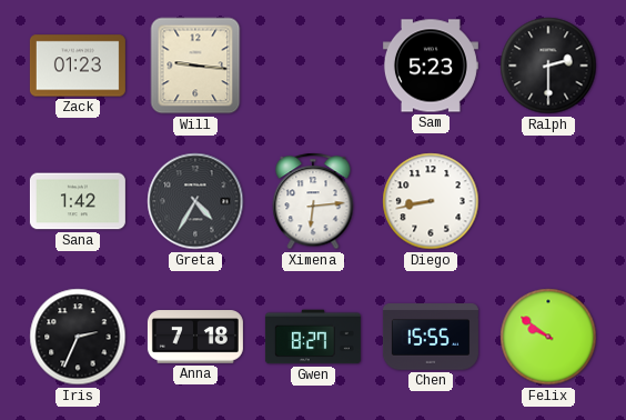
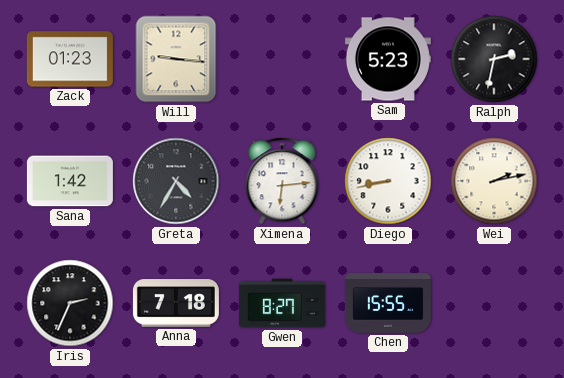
Ralph: 2:30 -> 2:32 (494, 59)
Wei: none -> 2:13 (494, 181)
Felix: 9:51 -> none (548, 337)
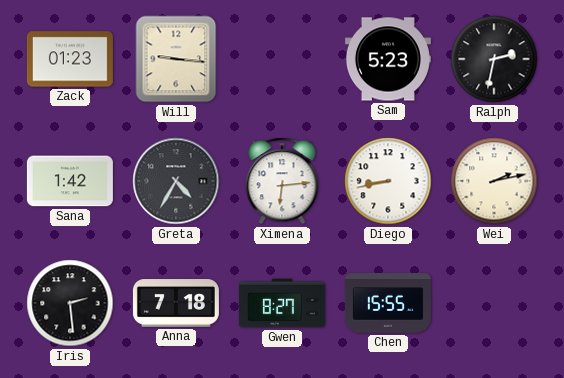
Iris: 2:34 -> 2:29 (70, 303)
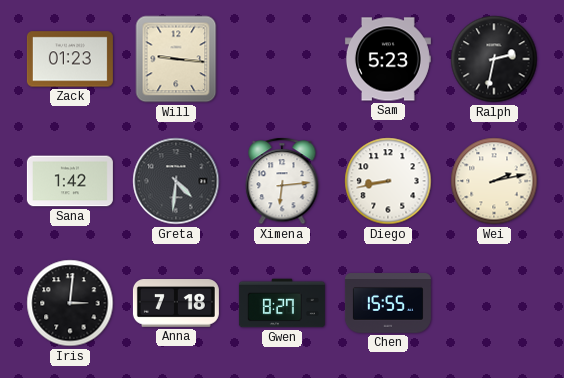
Greta: 4:35 -> 4:31 (176, 181)
Iris: 2:29 -> 3:01 (70, 303)
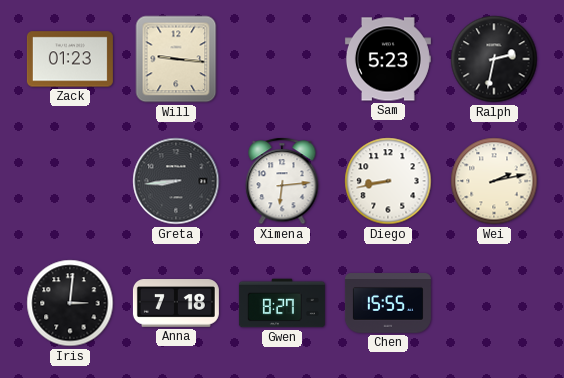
Sana: 1:42 -> none (70, 181)
Greta: 4:31 -> 8:44 (176, 181)
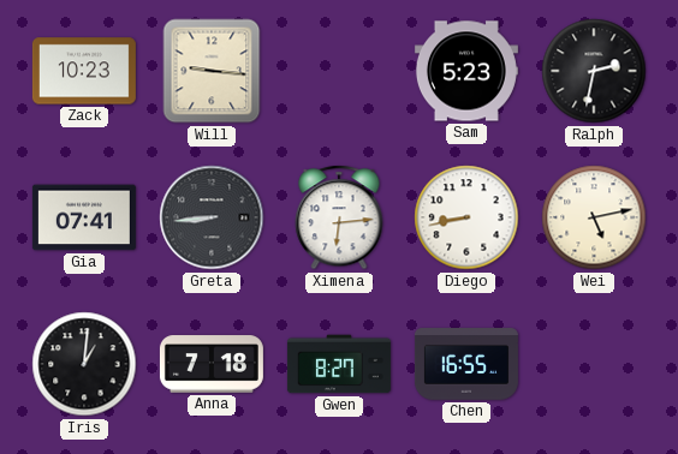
Zack: 01:23 -> 10:23 (84, 71)
Gia: none -> 07:41 (84, 217)
Wei: 2:13 -> 5:13 (594, 217)
Iris: 3:01 -> 1:01 (84, 364)
Chen: 15:55 -> 16:55 (466, 364)
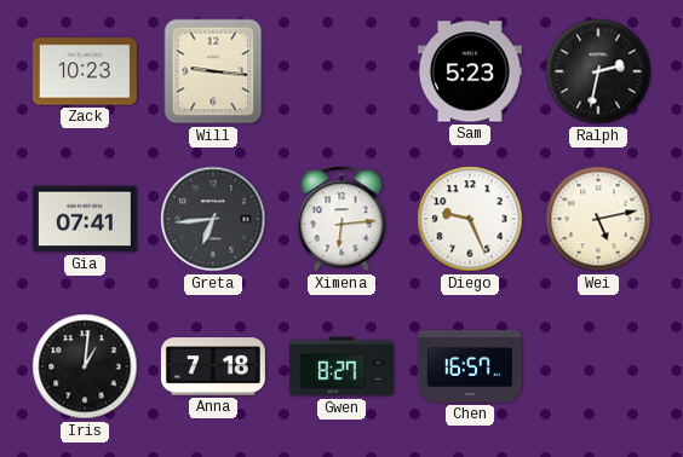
Greta: 8:44 -> 6:44 (213, 219)
Diego: 8:43 -> 9:26 (470, 219)
Chen: 16:55 -> 16:57 (470, 366)
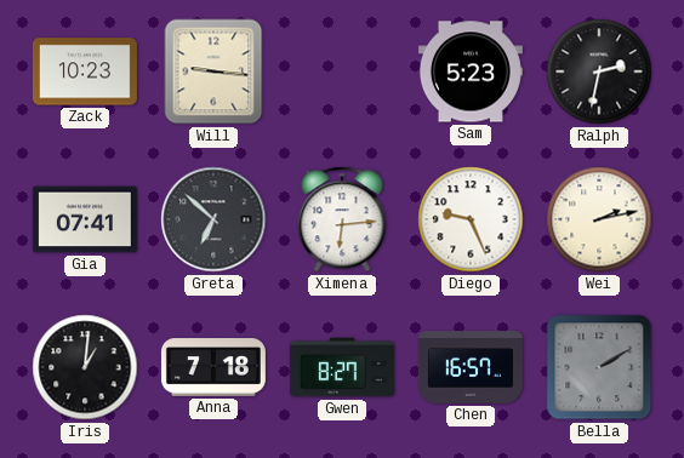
Greta: 6:44 -> 6:52 (213, 219)
Wei: 5:13 -> 2:13 (599, 219)
Bella: none -> 2:10 (599, 367)
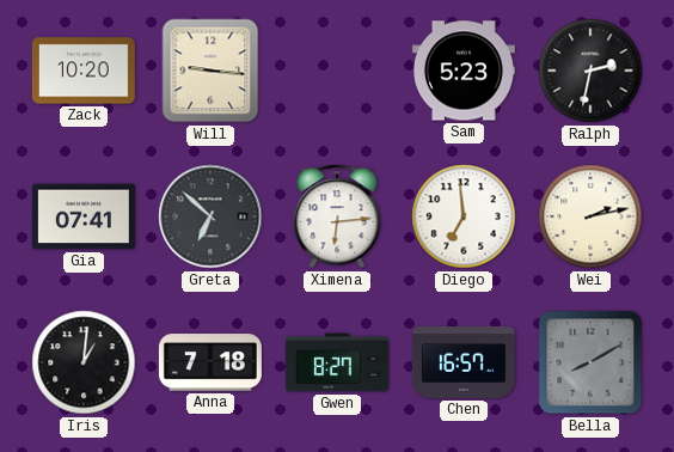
Zack: 10:23 -> 10:20 (84, 71)
Diego: 9:26 -> 6:59 (464, 216)
Bella: 2:10 -> 8:10 (590, 362)
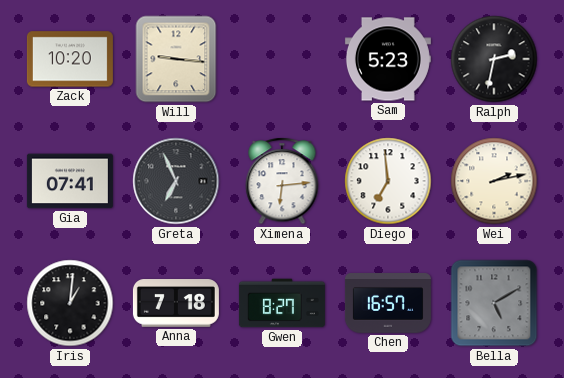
Greta: 6:52 -> 6:56 (176, 181)
Bella: 8:10 -> 5:10 (494, 303)
